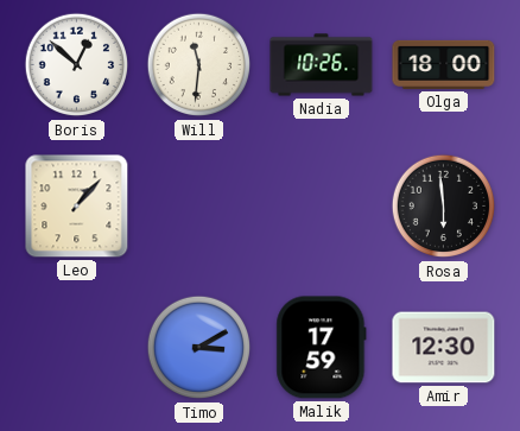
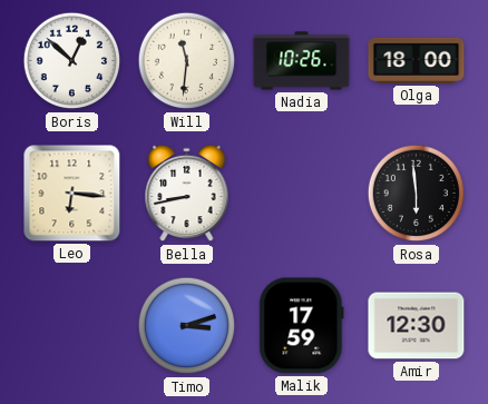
Leo: 1:07 -> 6:16 (72, 194)
Bella: none -> 8:43 (187, 194)
Timo: 3:10 -> 3:12 (187, 326)
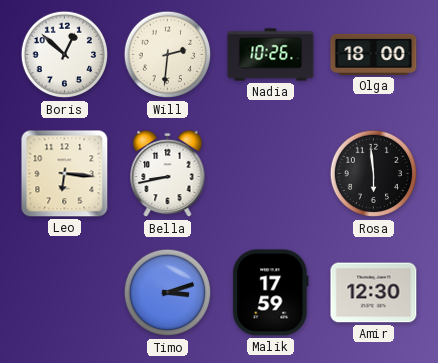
Will: 11:31 -> 2:31 (168, 55)
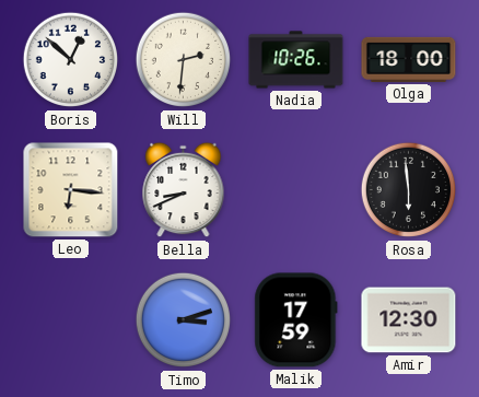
Bella: 8:43 -> 8:41 (184, 190)
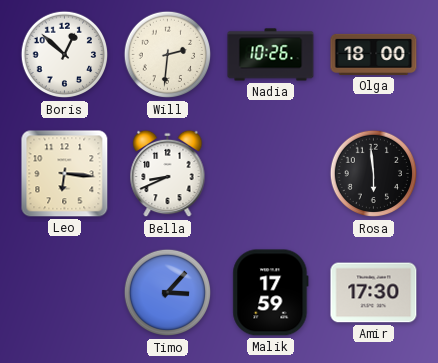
Timo: 3:12 -> 3:07 (168, 293)
Amir: 12:30 -> 17:30 (374, 293)
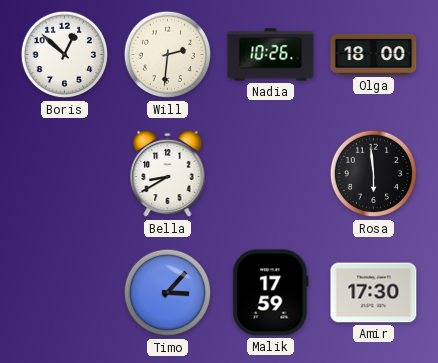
Leo: 6:16 -> none (65, 174)
Bella: 8:41 -> 8:40 (168, 174)
